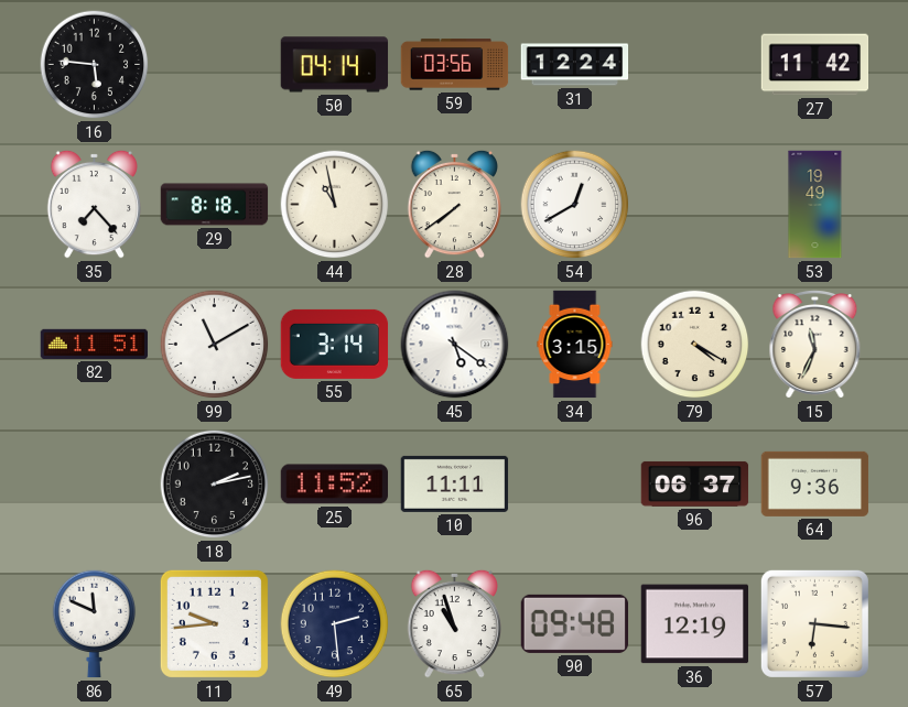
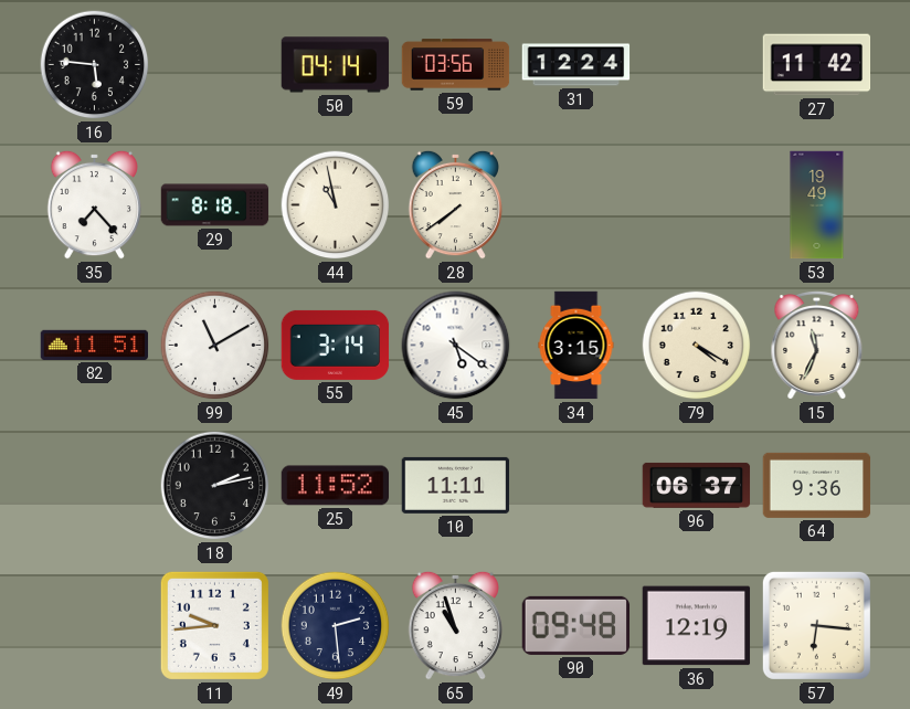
54: 12:40 -> none (575, 205)
86: 11:49 -> none (95, 624)
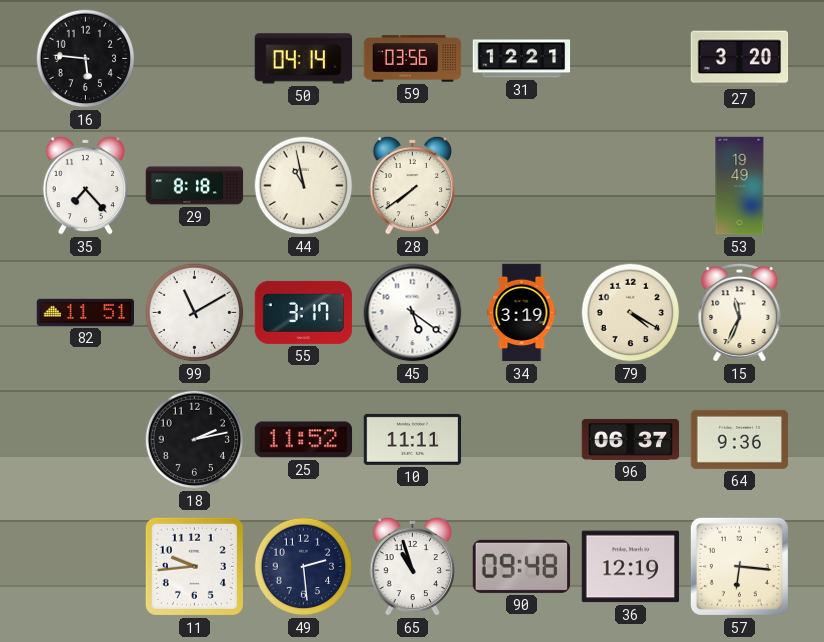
31: 12:24 -> 12:21 (522, 59)
27: 11:42 -> 3:20 (740, 59)
55: 3:14 -> 3:17 (304, 312)
34: 3:15 -> 3:19 (522, 313)
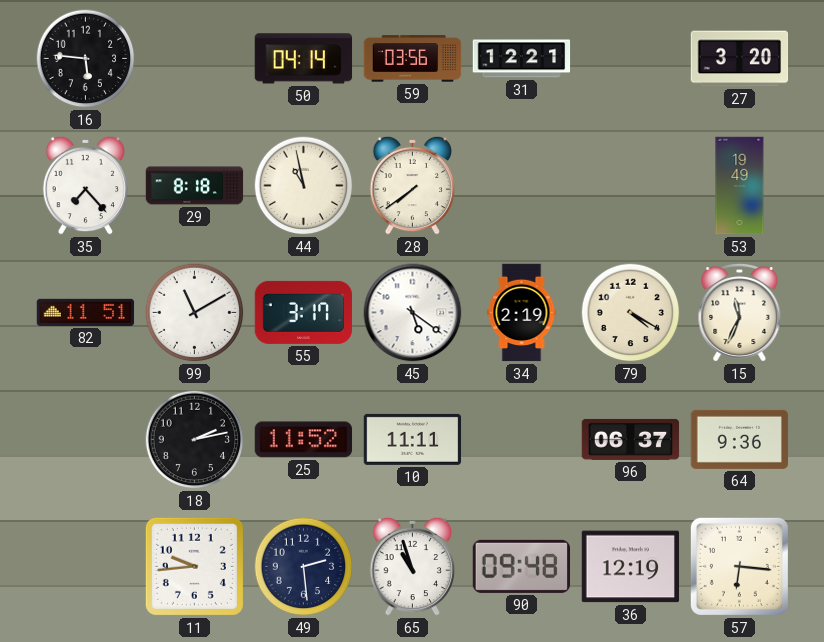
34: 3:19 -> 2:19 (522, 313)
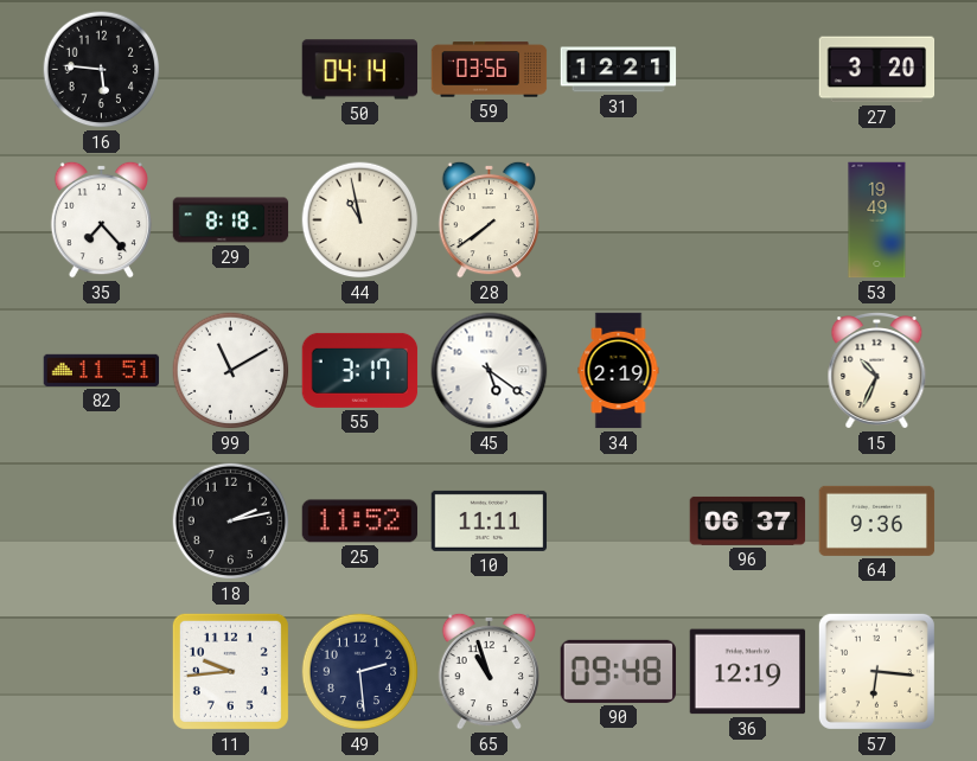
79: 4:20 -> none (631, 313)
15: 11:34 -> 10:34 (877, 371)
